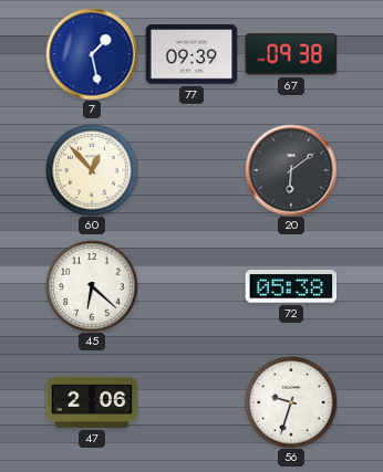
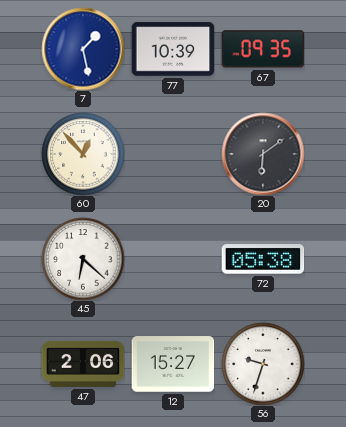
77: 09:39 -> 10:39 (173, 49)
67: 09:38 -> 09:35 (263, 49)
12: none -> 15:27 (173, 364)
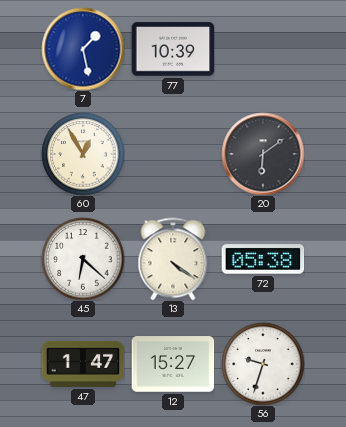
67: 09:35 -> none (263, 49)
60: 12:53 -> 12:55 (83, 154)
13: none -> 4:21 (173, 259)
47: 2:06 -> 1:47 (83, 364)
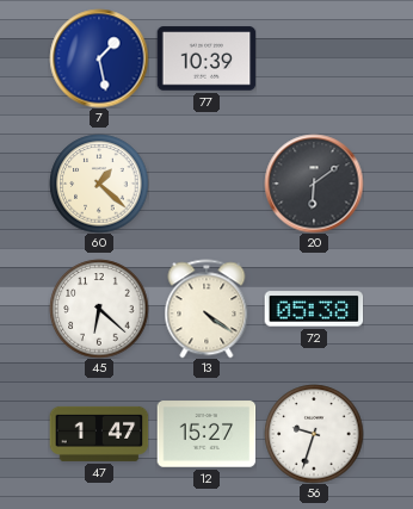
60: 12:55 -> 1:22 (99, 184)
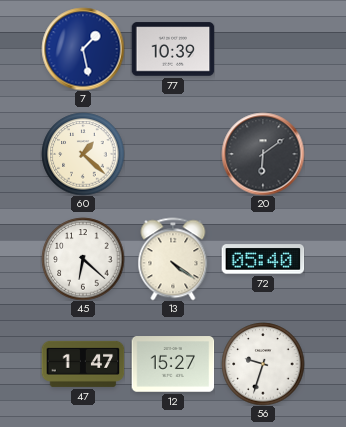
72: 05:38 -> 05:40 (263, 259)
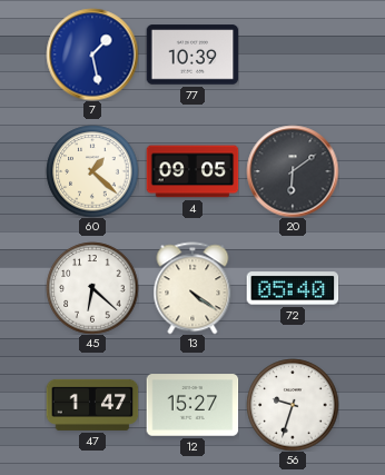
4: none -> 09:05 (192, 171)
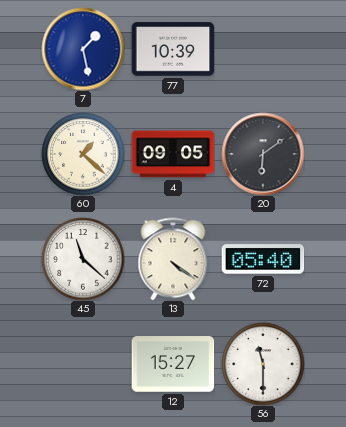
45: 6:22 -> 11:22 (83, 259)
47: 1:47 -> none (92, 405)
56: 9:33 -> 11:30 (263, 364)
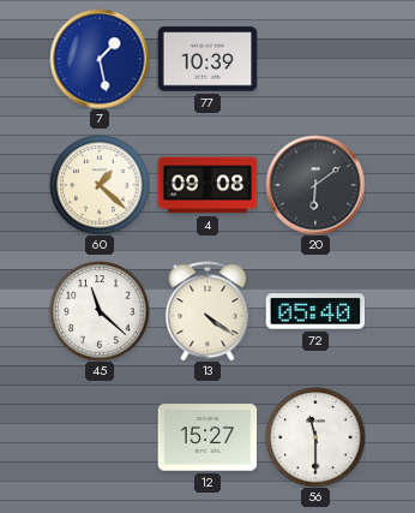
4: 09:05 -> 09:08 (207, 185)
